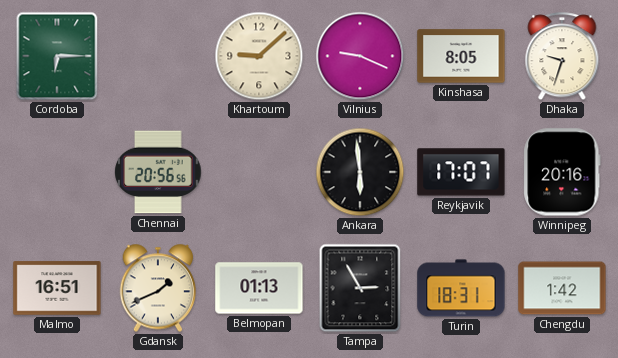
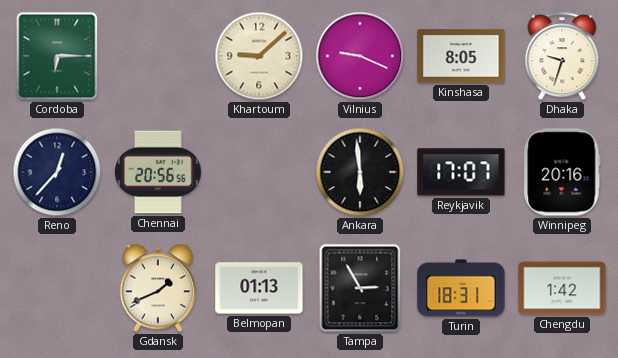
Reno: none -> 12:37 (57, 172)
Malmo: 16:51 -> none (57, 288)
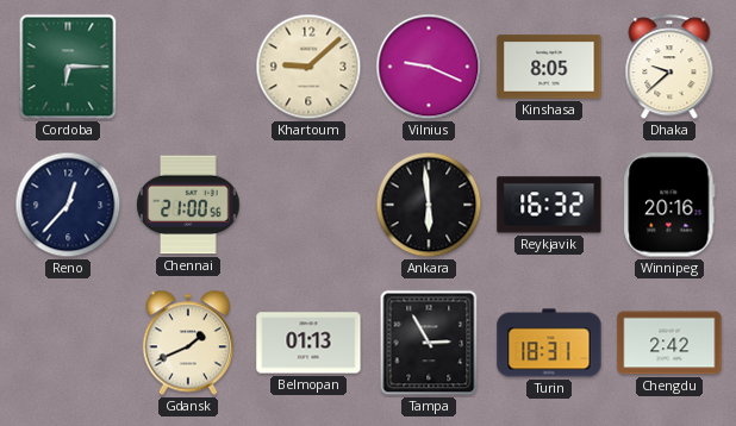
Dhaka: 9:33 -> 9:38 (669, 68)
Chennai: 20:56 -> 21:00 (188, 205)
Reykjavik: 17:07 -> 16:32 (549, 205)
Chengdu: 1:42 -> 2:42 (669, 343)
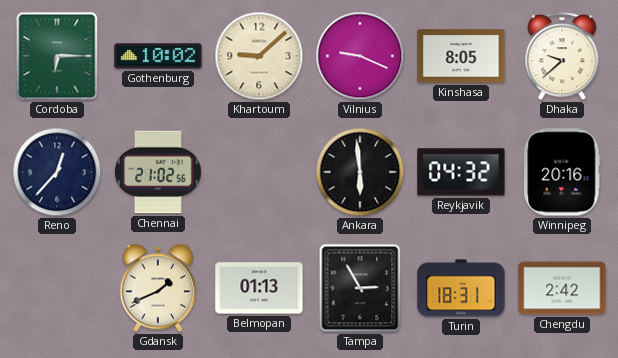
Gothenburg: none -> 10:02 (158, 56)
Chennai: 21:00 -> 21:02 (158, 172)
Reykjavik: 16:32 -> 04:32 (461, 172)
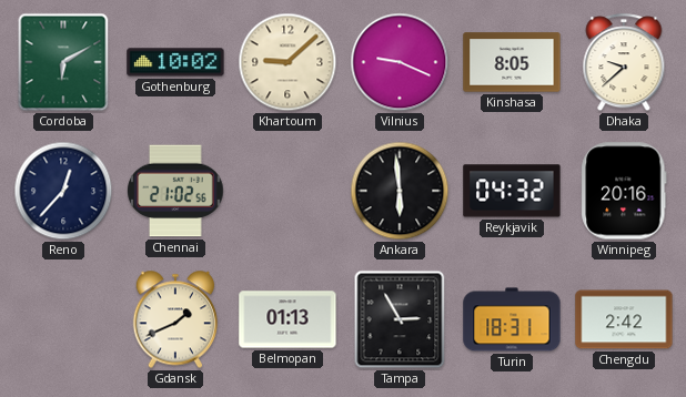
Cordoba: 6:15 -> 6:10 (63, 62)
